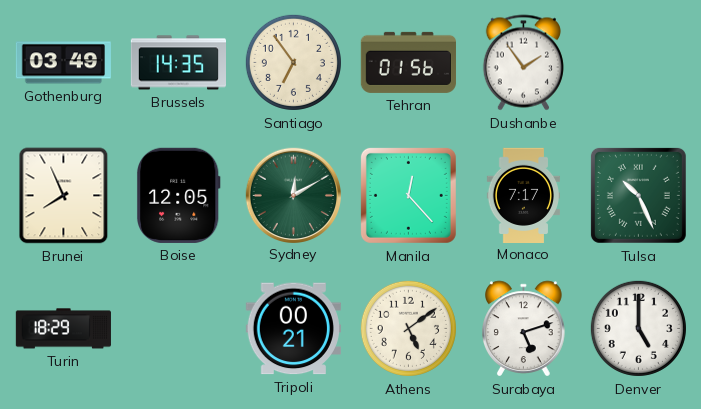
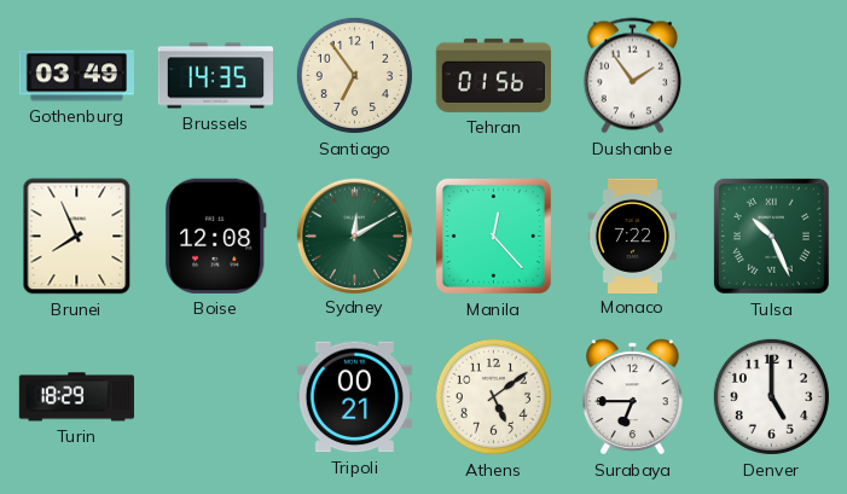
Boise: 12:05 -> 12:08 (215, 236)
Monaco: 7:17 -> 7:22 (632, 236)
Surabaya: 5:12 -> 6:45 (633, 397)
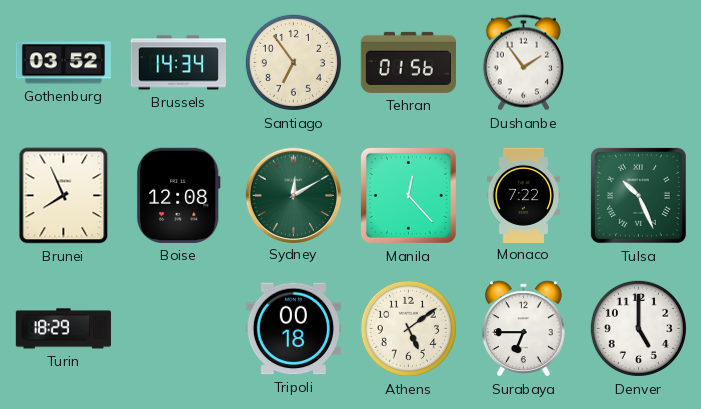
Gothenburg: 03:49 -> 03:52 (63, 63)
Brussels: 14:35 -> 14:34 (178, 63)
Tripoli: 00:21 -> 00:18 (293, 329)
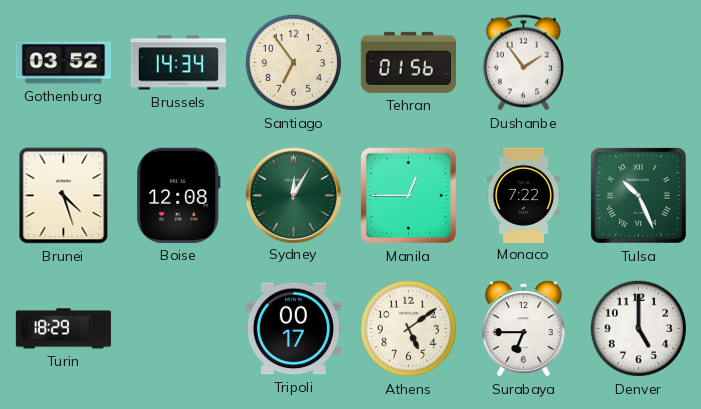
Brunei: 7:56 -> 4:27 (64, 196)
Sydney: 12:10 -> 12:05 (293, 195)
Manila: 12:23 -> 12:45 (408, 195)
Tripoli: 00:18 -> 00:17 (293, 329)
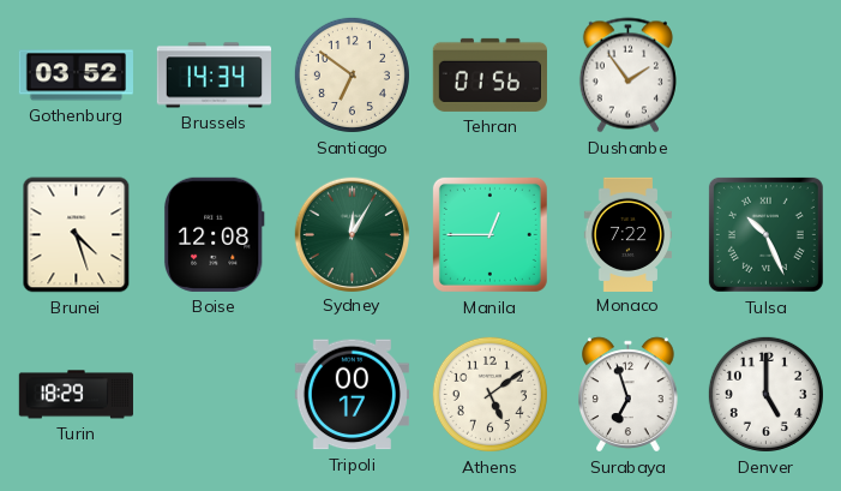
Santiago: 6:54 -> 6:51 (352, 74)
Surabaya: 6:45 -> 6:57 (629, 395)
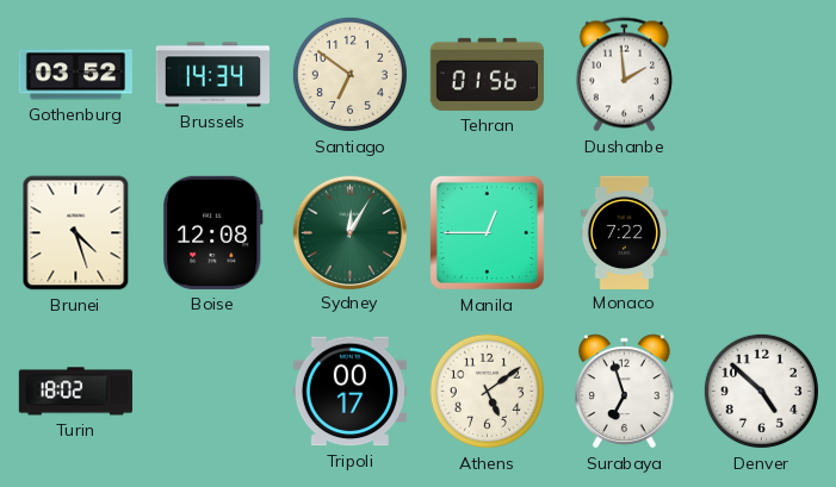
Dushanbe: 1:54 -> 1:59 (624, 75)
Tulsa: 10:26 -> none (765, 234)
Turin: 18:29 -> 18:02 (75, 392)
Denver: 5:00 -> 4:52 (761, 391)
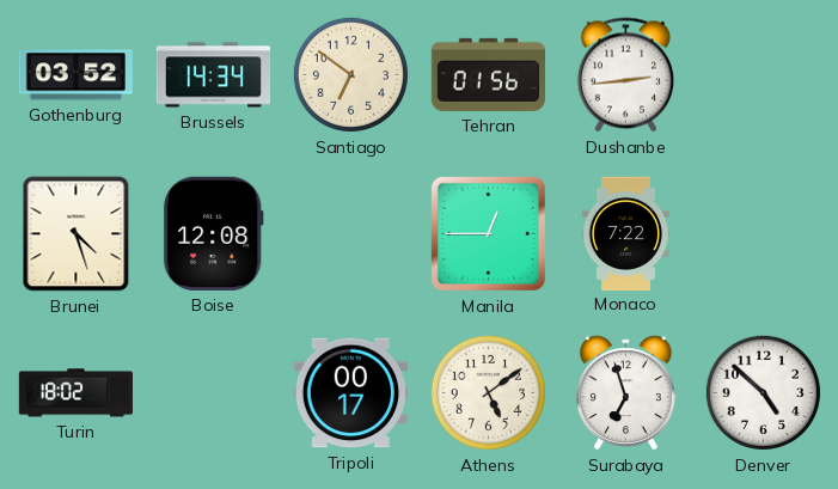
Dushanbe: 1:59 -> 2:44 (625, 75)
Sydney: 12:05 -> none (349, 232)
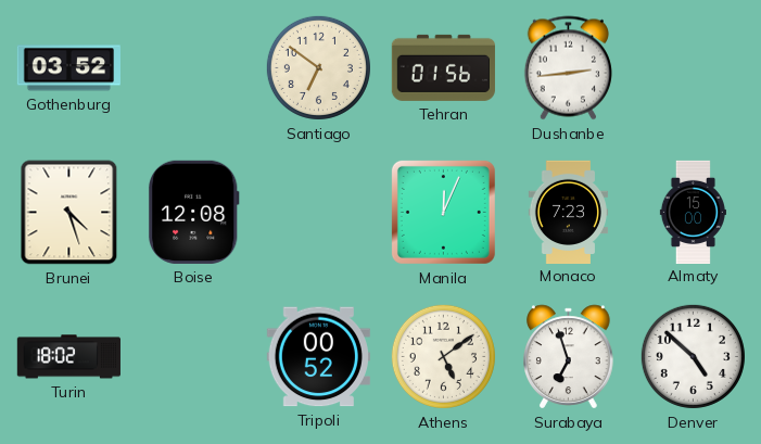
Brussels: 14:34 -> none (213, 75)
Manila: 12:45 -> 12:04 (443, 212)
Monaco: 7:22 -> 7:23 (568, 212)
Almaty: none -> 15:00 (693, 212)
Tripoli: 00:17 -> 00:52 (318, 357)
